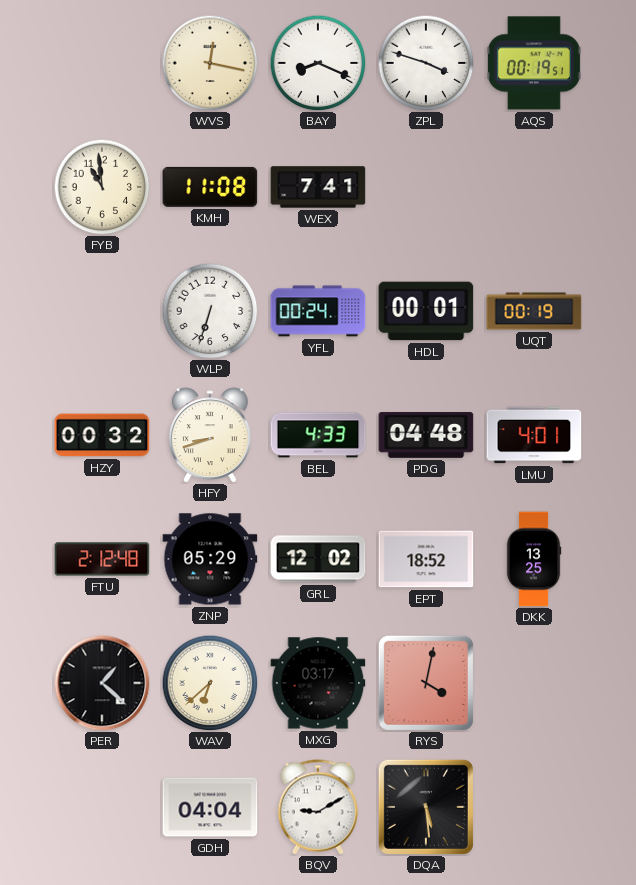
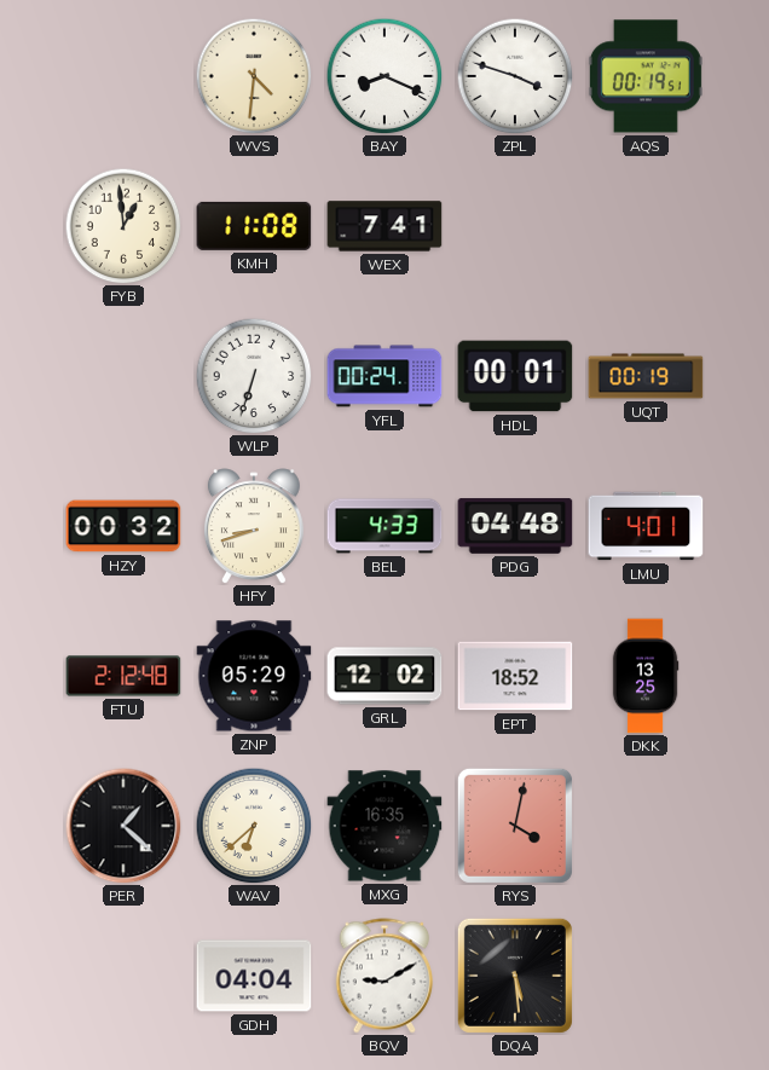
WVS: 12:17 -> 4:31 (254, 76)
FYB: 10:59 -> 12:59 (123, 226)
MXG: 03:17 -> 16:35 (384, 826)
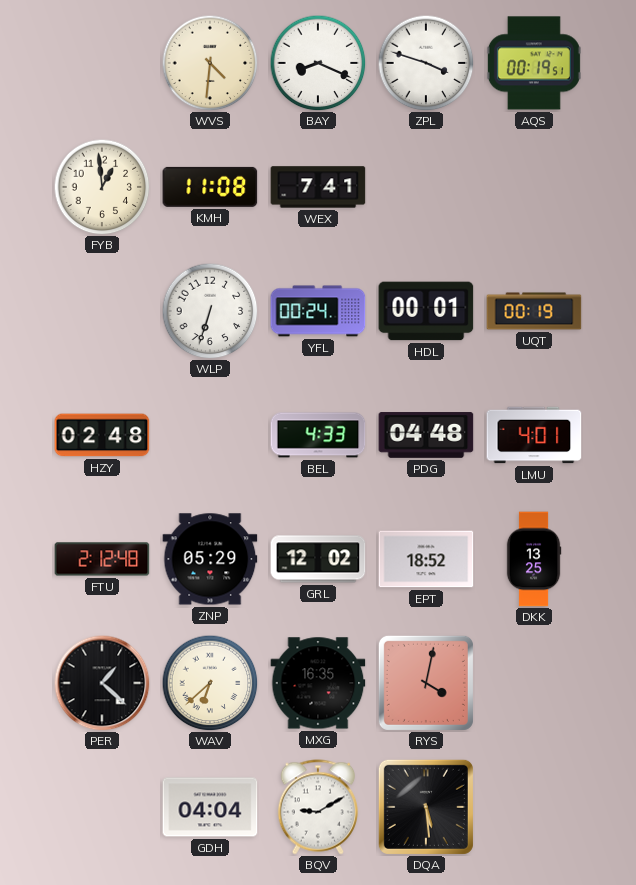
HZY: 00:32 -> 02:48 (102, 435)
HFY: 8:42 -> none (254, 526)
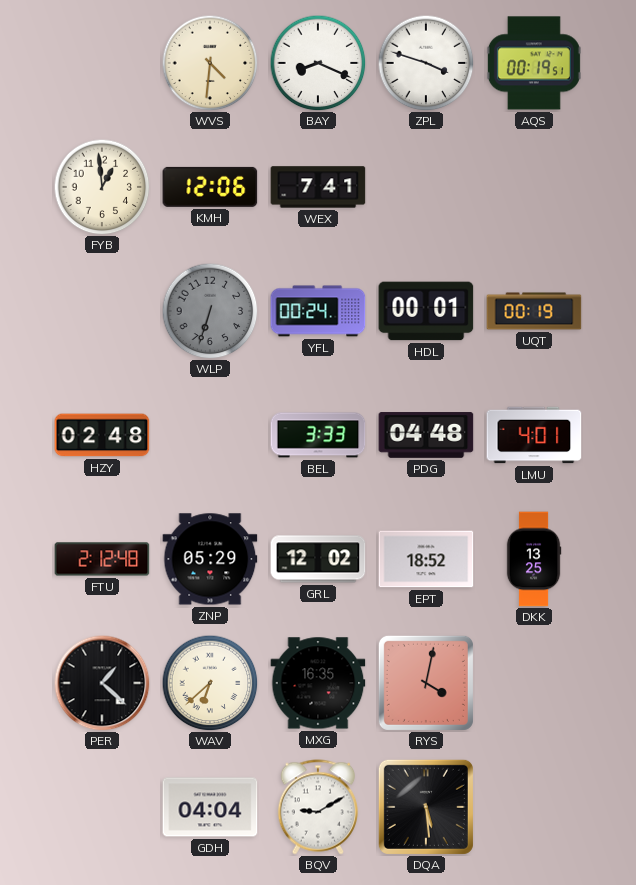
KMH: 11:08 -> 12:06 (210, 187)
WLP dial: white -> grey (210, 311)
BEL: 4:33 -> 3:33 (318, 435)
